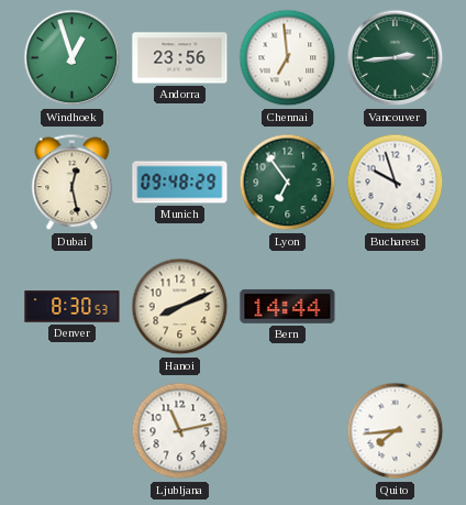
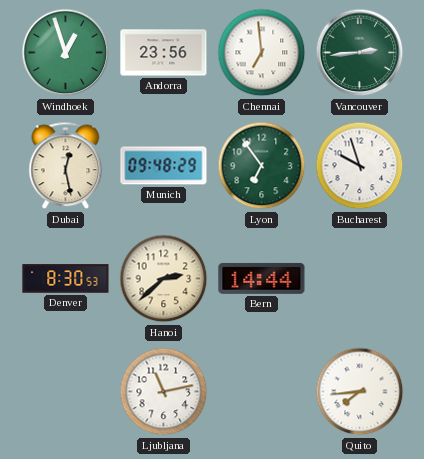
Hanoi: 8:11 -> 2:38 (164, 279)
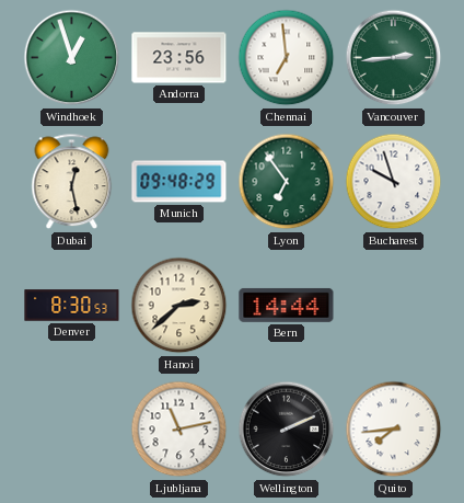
Wellington: none -> 2:11 (287, 430)
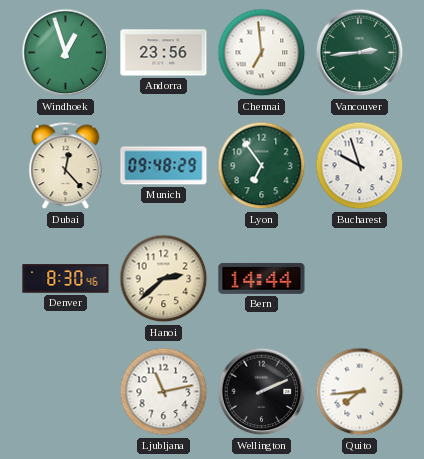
Dubai: 12:28 -> 12:23 (66, 166)
Denver: 8:30:53 -> 8:30:46 (66, 279)
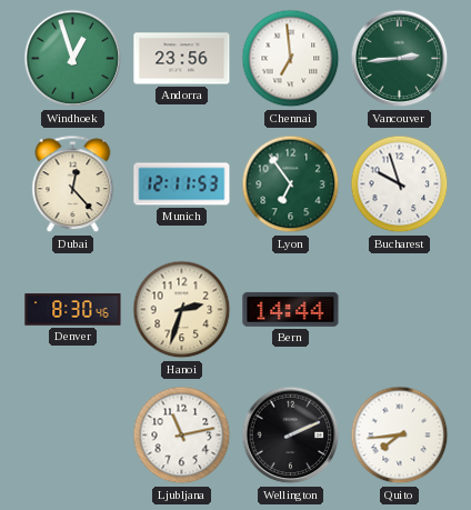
Munich: 09:48 -> 12:11 (182, 184)
Hanoi: 2:38 -> 2:33 (182, 310)
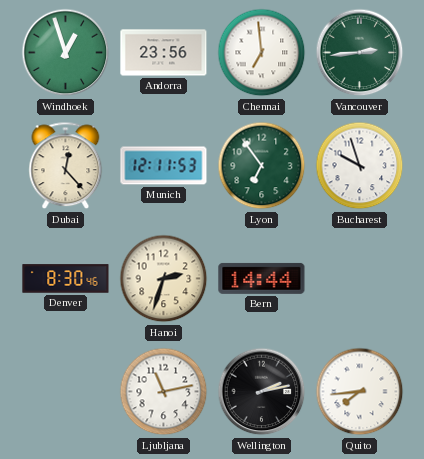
Wellington: 2:11 -> 2:13 (262, 392)
